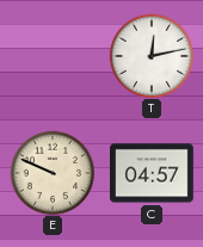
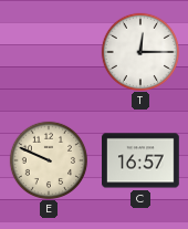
T: 12:13 -> 12:15 (139, 51)
C: 04:57 -> 16:57 (142, 160)
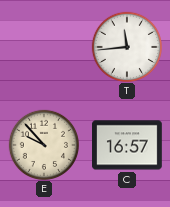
T: 12:15 -> 11:44 (126, 46)
E: 9:49 -> 9:53 (43, 144)
